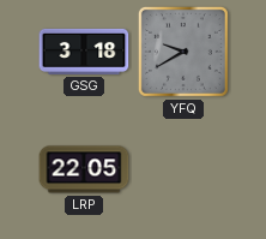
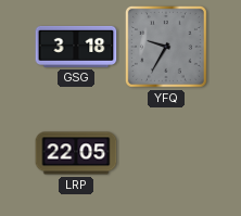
YFQ: 9:40 -> 9:35 (166, 47)
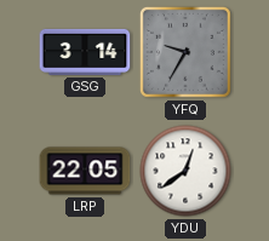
GSG: 3:18 -> 3:14 (85, 52)
YDU: none -> 12:39 (185, 171)
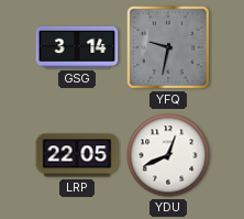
YFQ: 9:35 -> 9:32 (168, 47)
YDU: 12:39 -> 12:41 (168, 155)
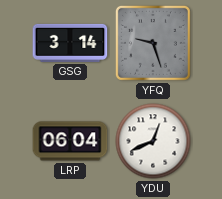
YFQ: 9:32 -> 9:27 (153, 43)
LRP: 22:05 -> 06:04 (70, 141)
